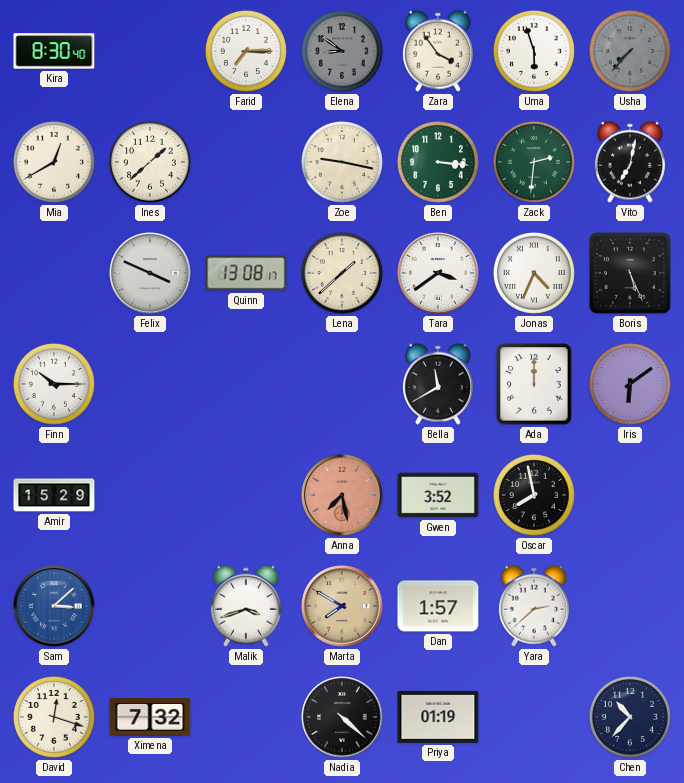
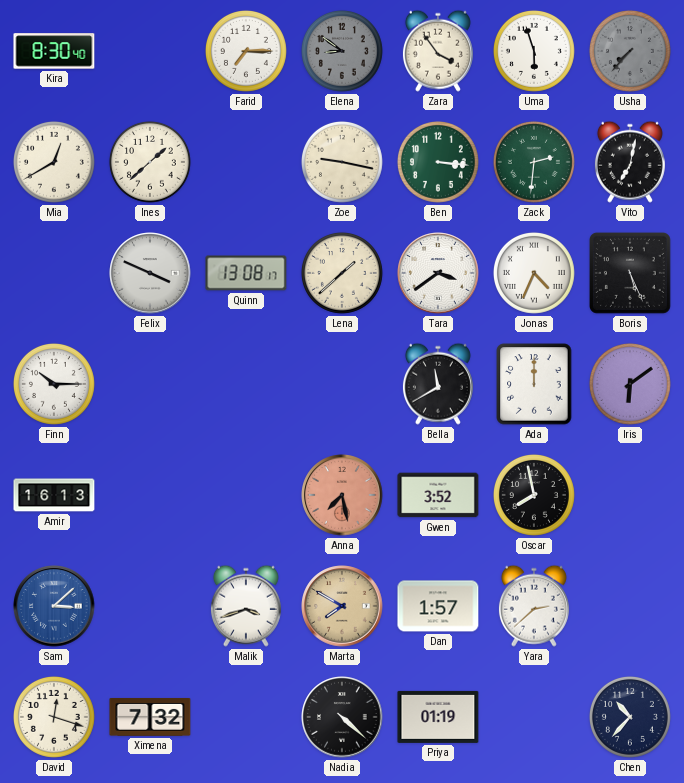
Amir: 15:29 -> 16:13 (54, 495)
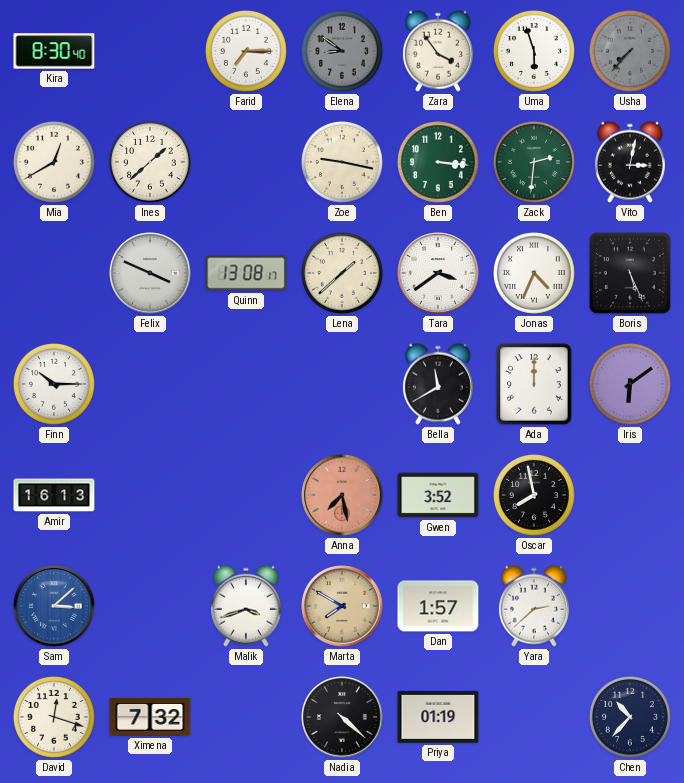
Vito: 7:02 -> 3:02 (630, 162)
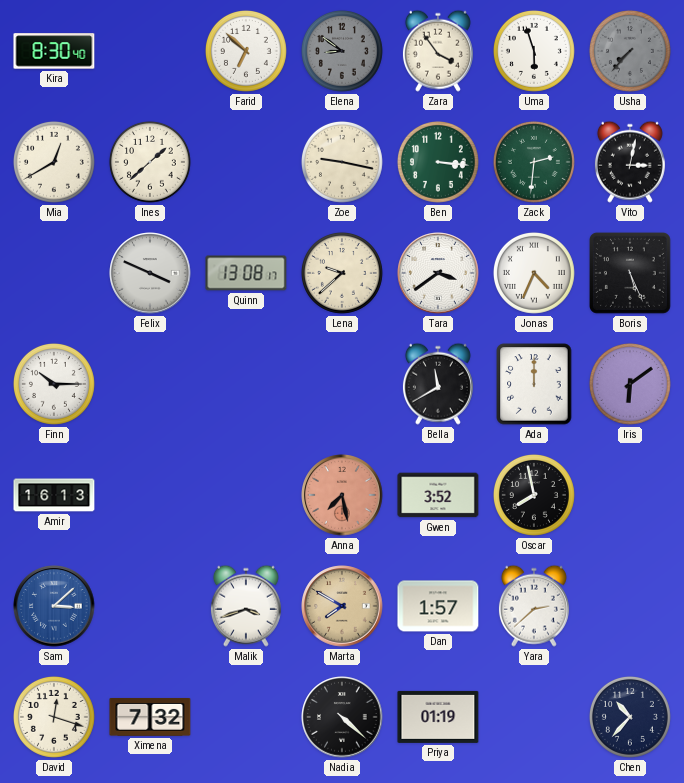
Farid: 7:15 -> 6:52 (246, 51)
Lena: 1:38 -> 9:38 (342, 273)
